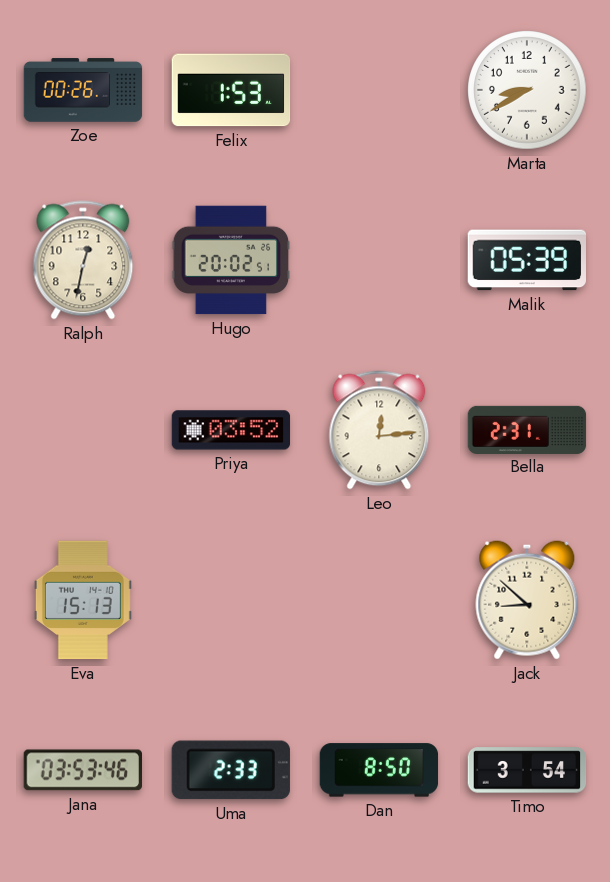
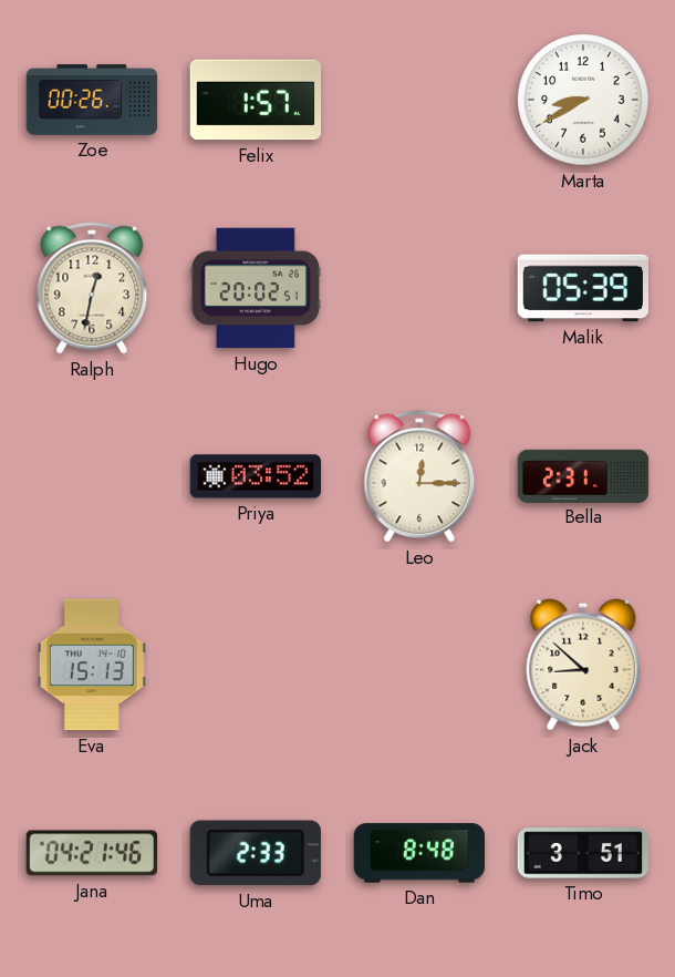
Felix: 1:53 -> 1:57 (256, 100)
Leo: 12:14 -> 12:15 (419, 476)
Jana: 03:53 -> 04:21 (91, 853)
Dan: 8:50 -> 8:48 (419, 853)
Timo: 3:54 -> 3:51 (583, 853)
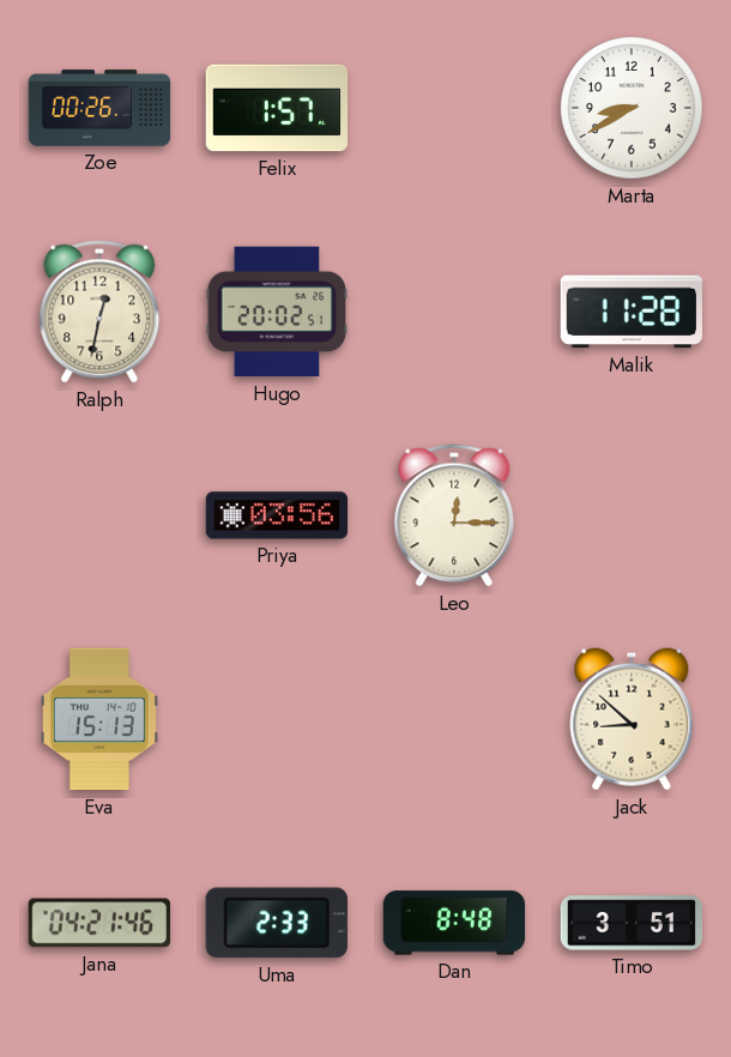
Malik: 05:39 -> 11:28 (630, 312)
Priya: 03:52 -> 03:56 (277, 515)
Bella: 2:31 -> none (583, 475)
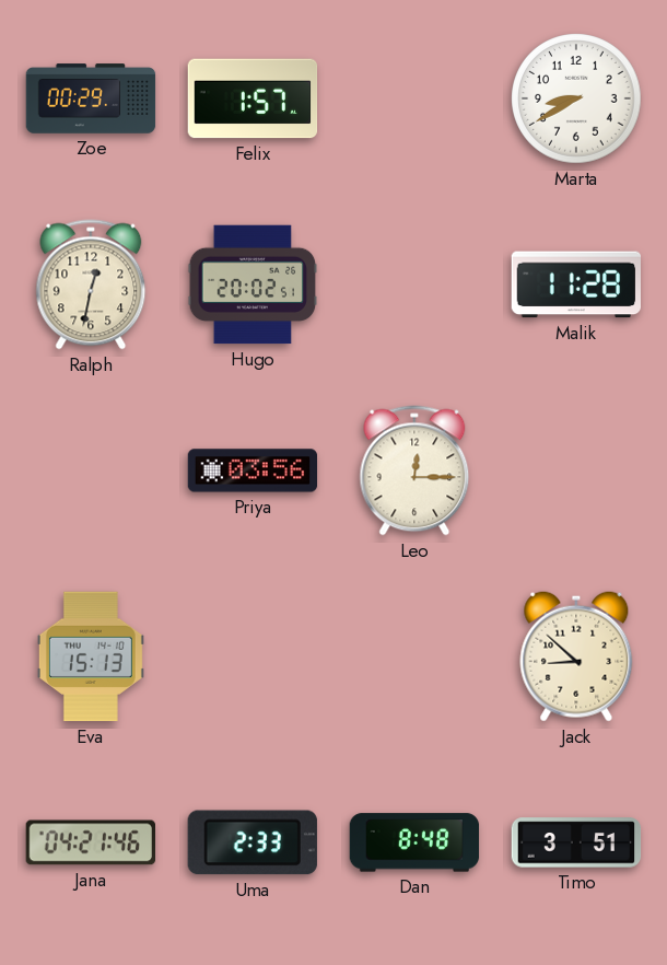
Zoe: 00:26 -> 00:29 (91, 98)
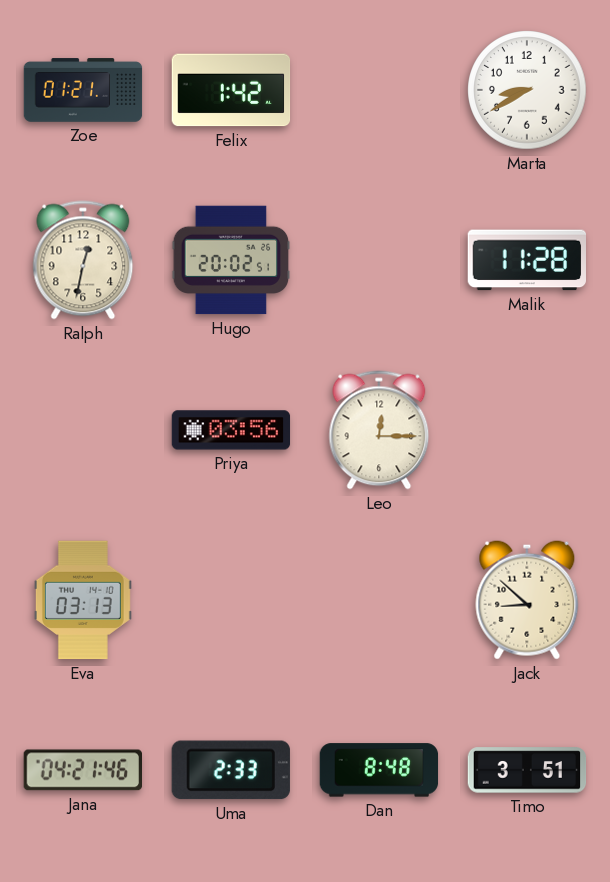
Zoe: 00:29 -> 01:21 (83, 90)
Felix: 1:57 -> 1:42 (231, 90)
Eva: 15:13 -> 03:13 (83, 600)
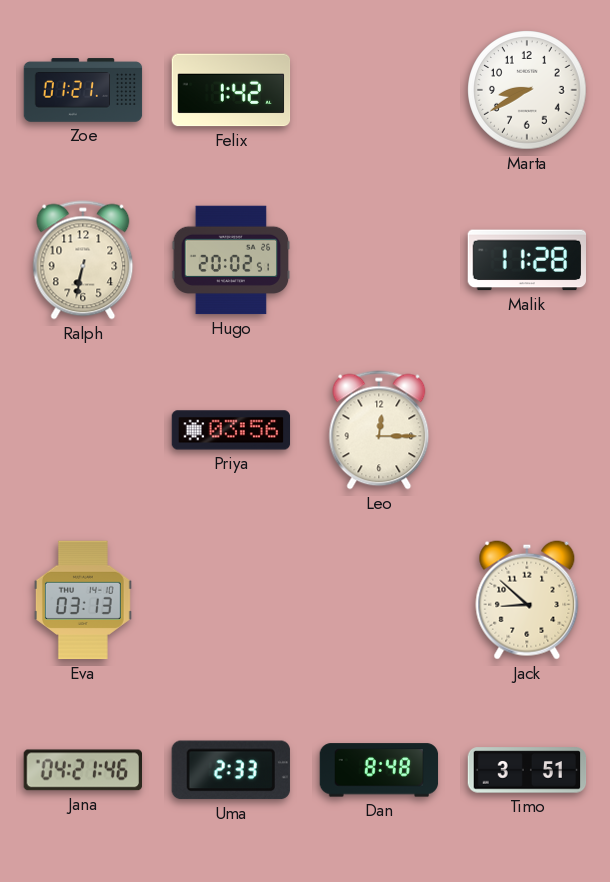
Ralph: 12:32 -> 6:32 (83, 260)
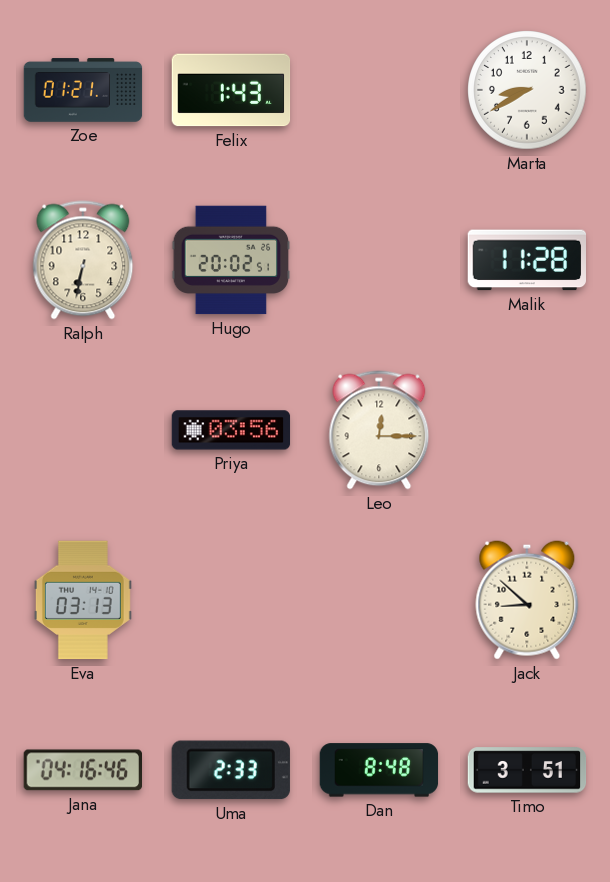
Felix: 1:42 -> 1:43 (231, 90)
Jana: 04:21 -> 04:16 (82, 770)
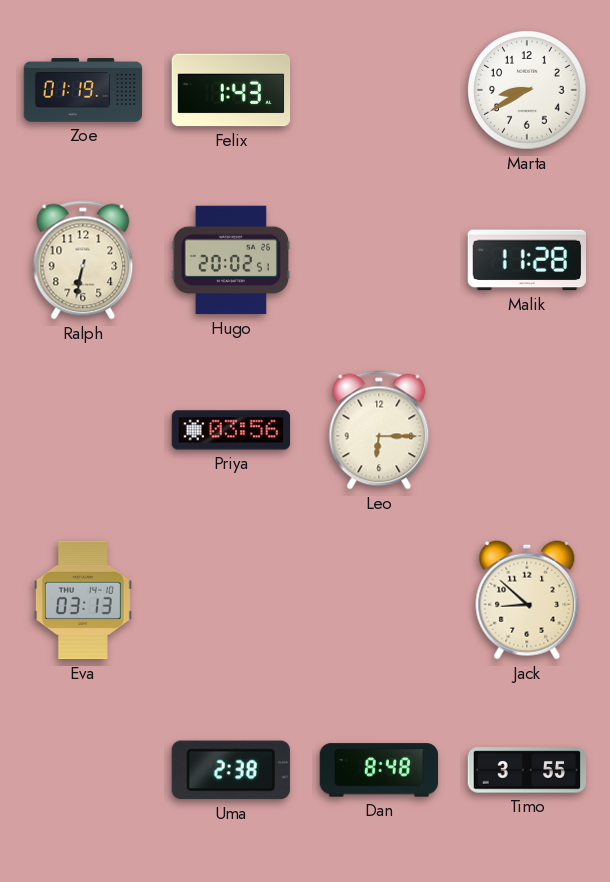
Zoe: 01:21 -> 01:19 (83, 90)
Leo: 12:15 -> 6:15 (379, 430)
Jana: 04:16 -> none (82, 770)
Uma: 2:33 -> 2:38 (231, 770)
Timo: 3:51 -> 3:55 (527, 770)
